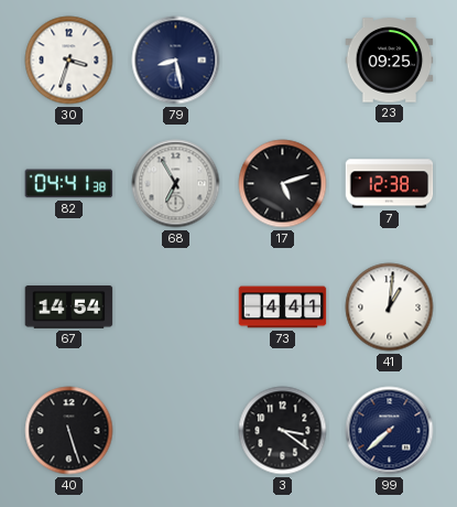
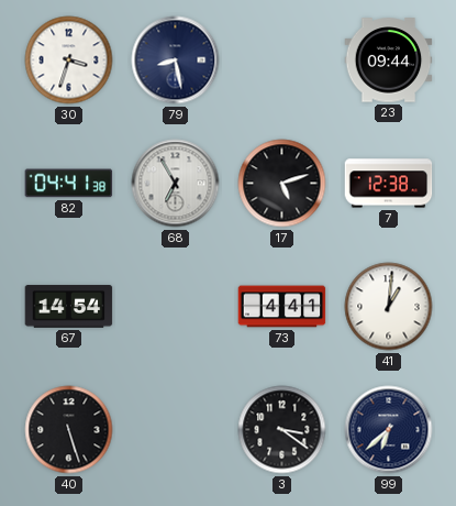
23: 09:25 -> 09:44 (389, 61)
99: 7:38 -> 6:38 (389, 430)
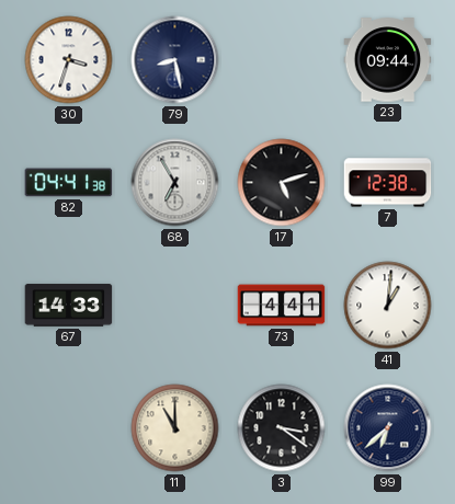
67: 14:54 -> 14:33 (69, 306)
40: 5:27 -> none (69, 430)
11: none -> 11:00 (175, 428)
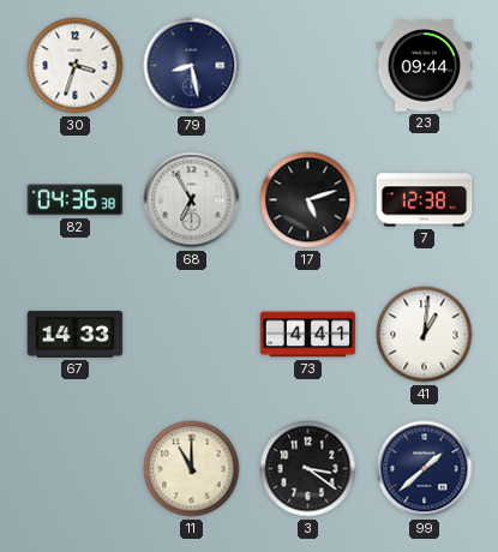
82: 04:41 -> 04:36 (76, 200)
99: 6:38 -> 1:38 (425, 469)
